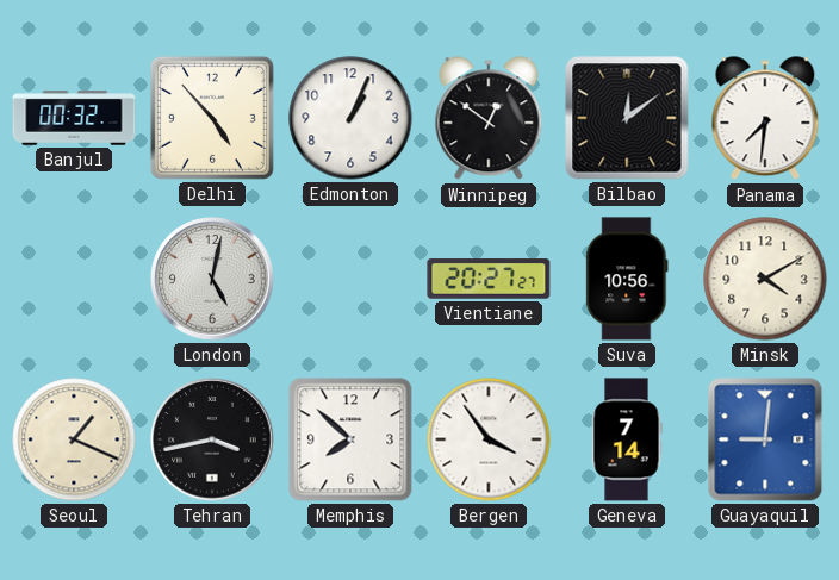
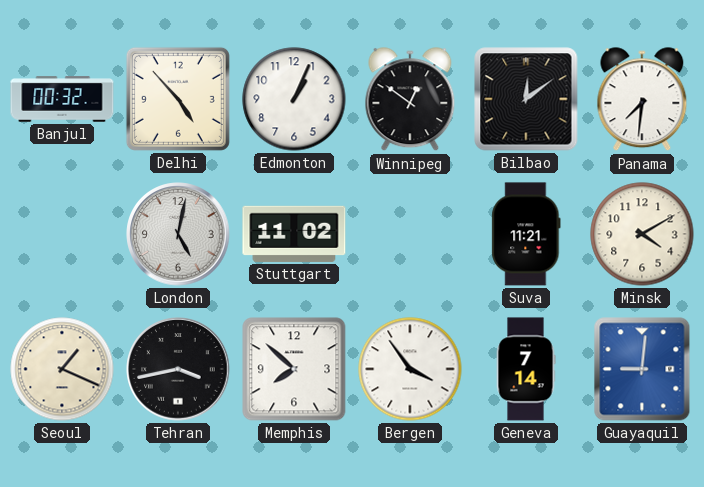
Stuttgart: none -> 11:02 (294, 234)
Vientiane: 20:27 -> none (489, 279)
Suva: 10:56 -> 11:21 (526, 234)
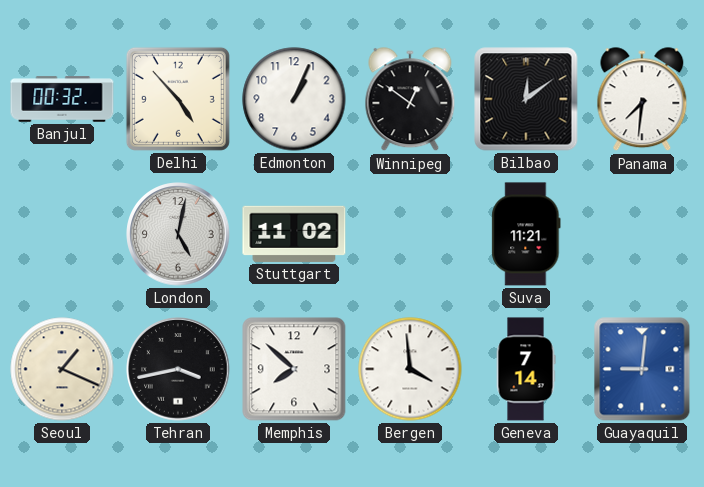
Minsk: 4:10 -> none (642, 234)
Bergen: 3:54 -> 3:59 (410, 369)
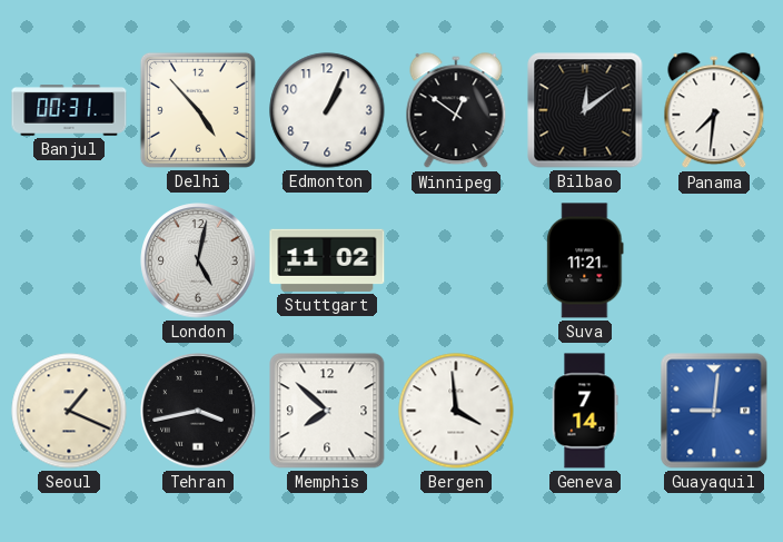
Banjul: 00:32 -> 00:31 (69, 110)
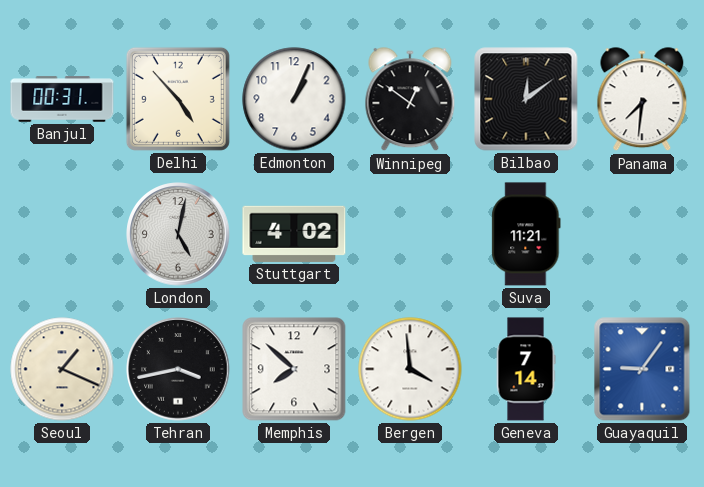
Stuttgart: 11:02 -> 4:02 (294, 234)
Guayaquil: 9:01 -> 9:06 (642, 369)
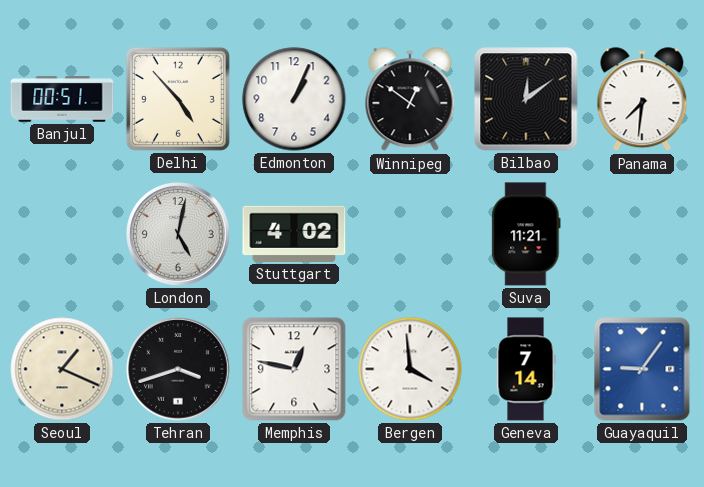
Banjul: 00:31 -> 00:51 (62, 99)
Tehran: 3:43 -> 3:42 (178, 369)
Memphis: 7:52 -> 12:47 (294, 369)
